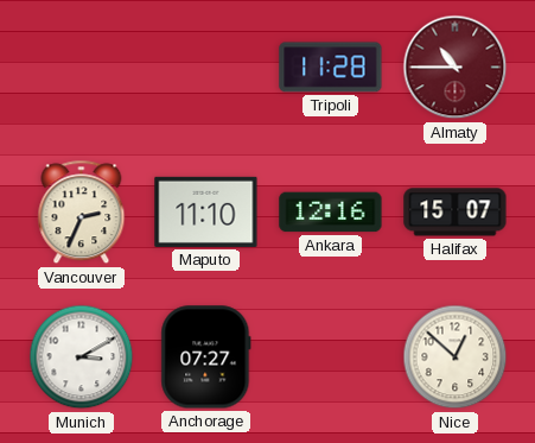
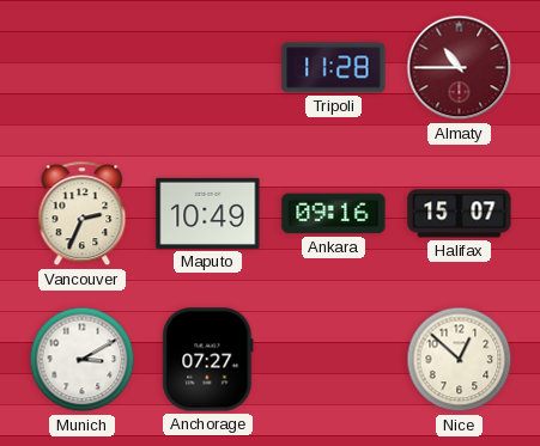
Maputo: 11:10 -> 10:49 (208, 213)
Ankara: 12:16 -> 09:16 (334, 214)
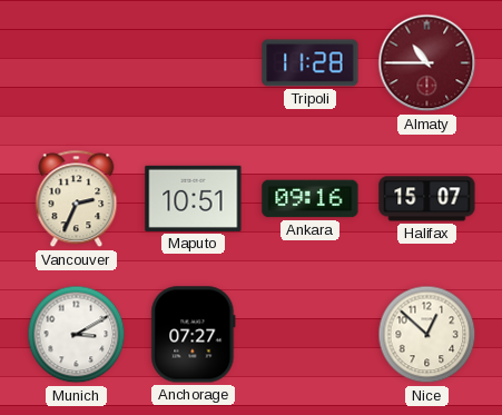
Maputo: 10:49 -> 10:51 (194, 198)
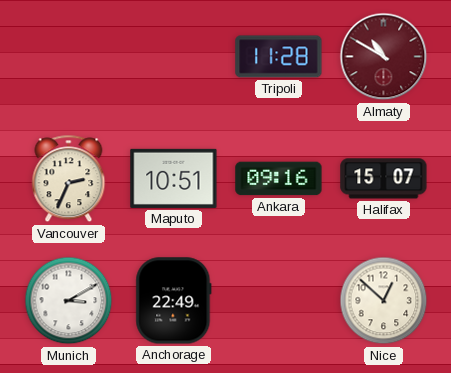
Almaty: 10:45 -> 10:50 (384, 57)
Anchorage: 07:27 -> 22:49 (174, 301)
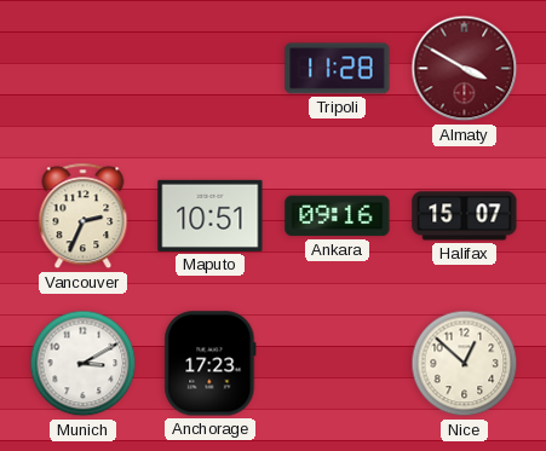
Almaty: 10:50 -> 3:50 (465, 69)
Anchorage: 22:49 -> 17:23 (211, 364)
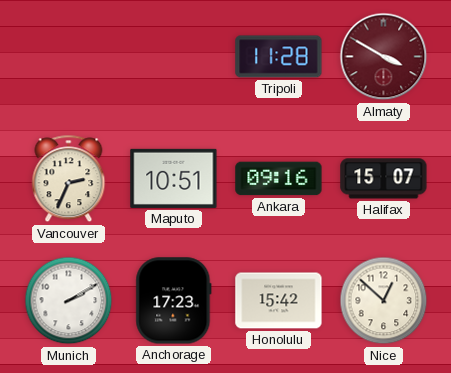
Munich: 3:10 -> 2:10 (69, 301)
Honolulu: none -> 15:42 (279, 301)
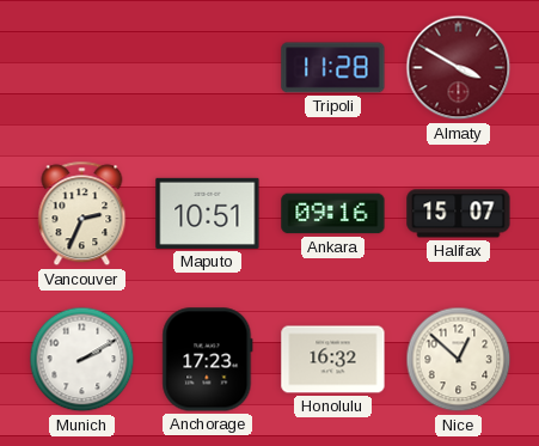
Honolulu: 15:42 -> 16:32 (333, 360)
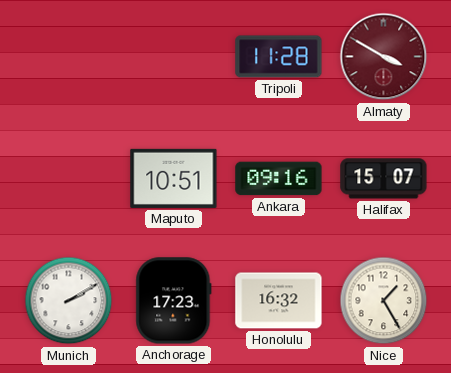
Vancouver: 2:34 -> none (82, 214)
Nice: 12:52 -> 1:25 (384, 301)
